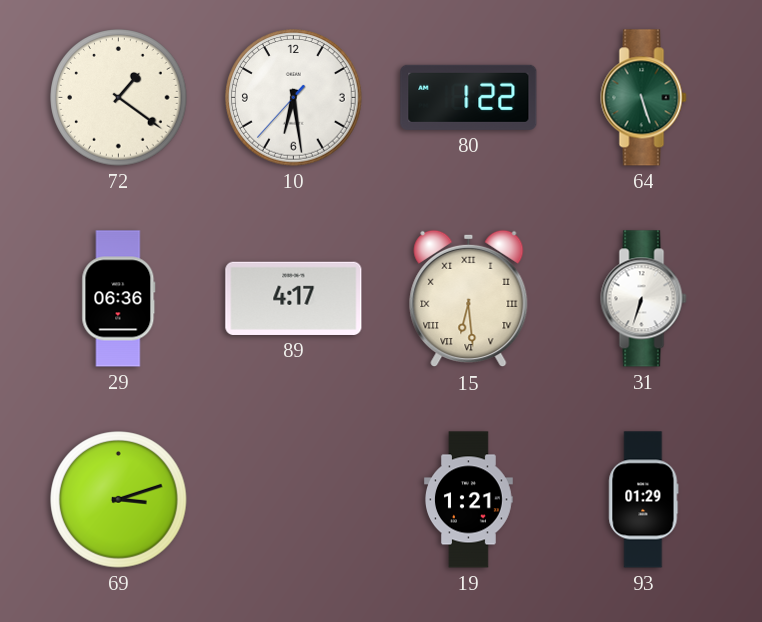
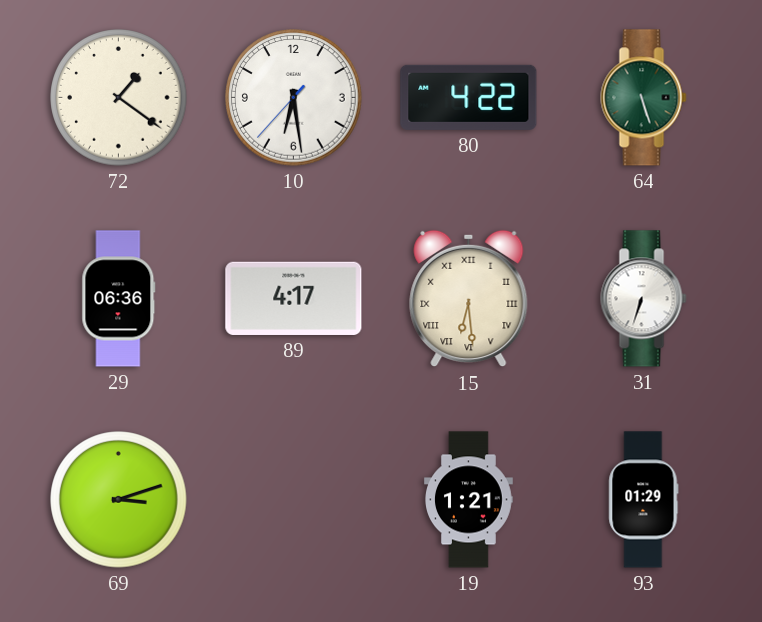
80: 1:22 -> 4:22 (469, 97)
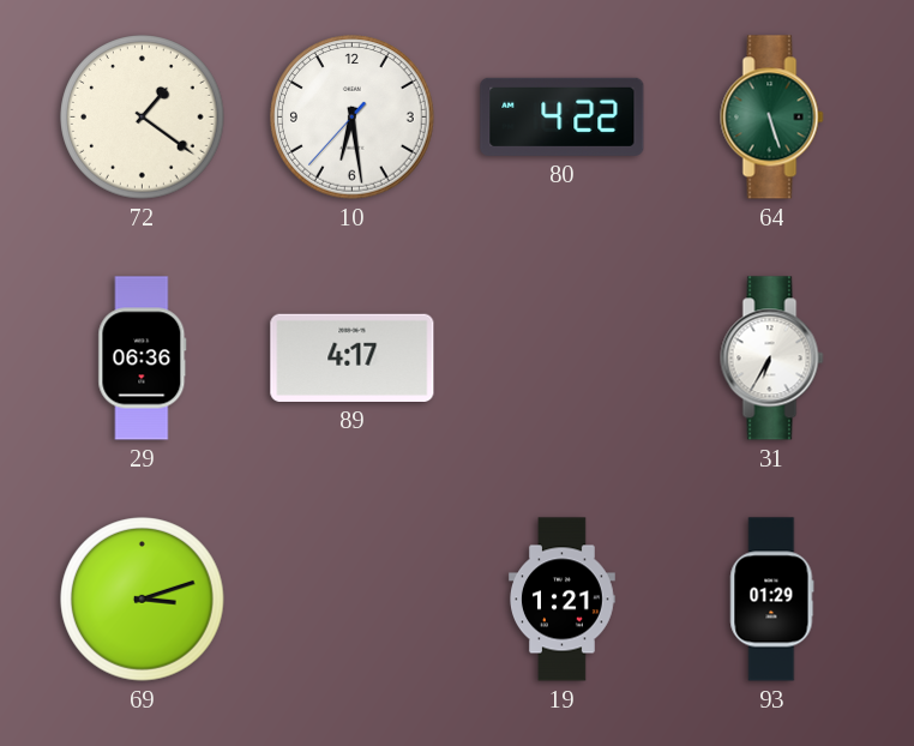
15: 6:29 -> none (469, 299)
31: 6:33 -> 6:35 (772, 359)
